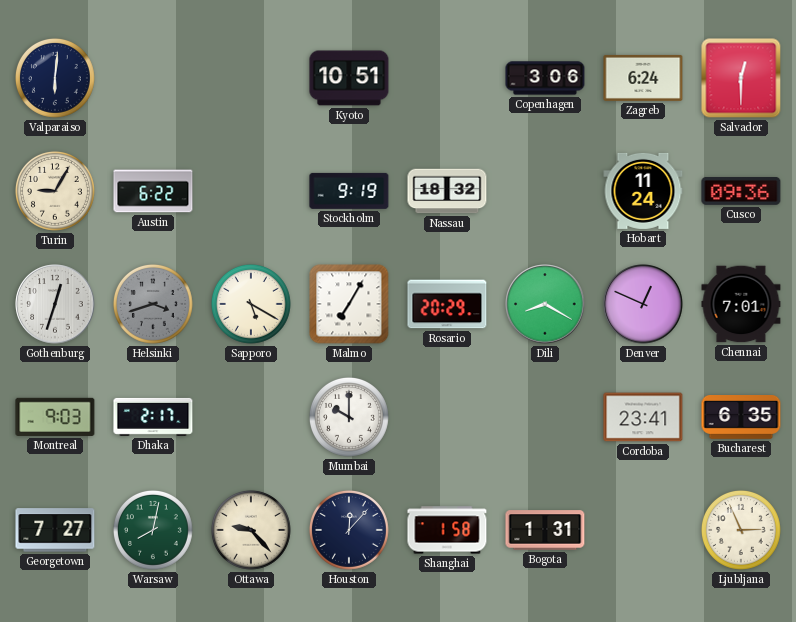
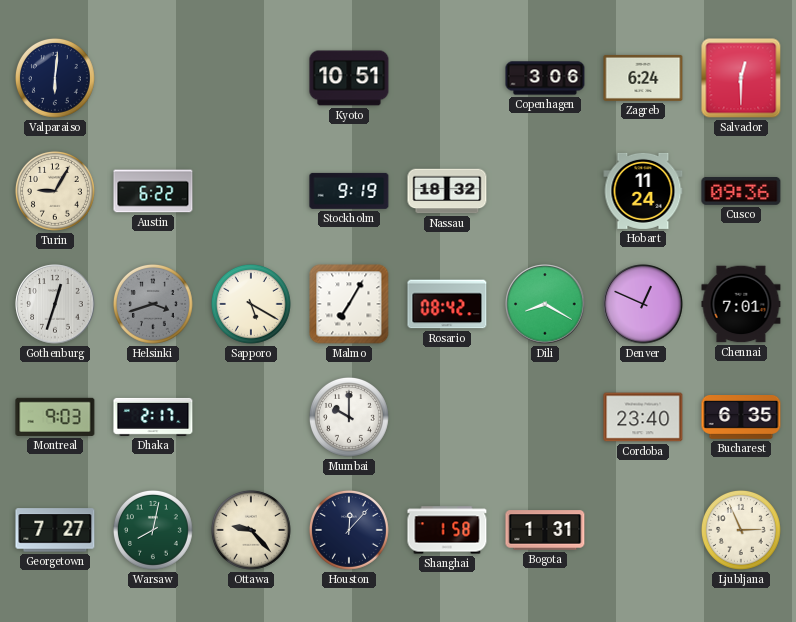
Rosario: 20:29 -> 08:42 (447, 304)
Cordoba: 23:41 -> 23:40 (643, 417)
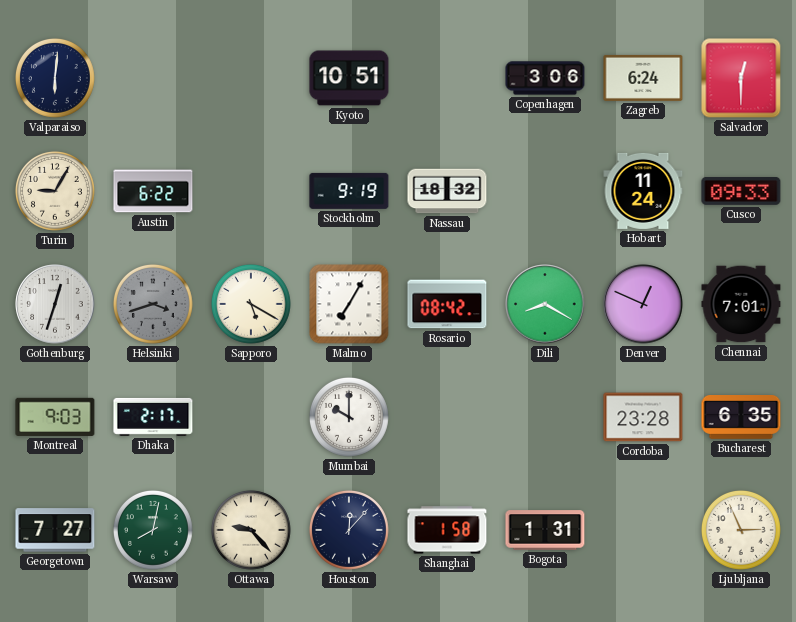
Cusco: 09:36 -> 09:33 (741, 192)
Cordoba: 23:40 -> 23:28 (643, 417)
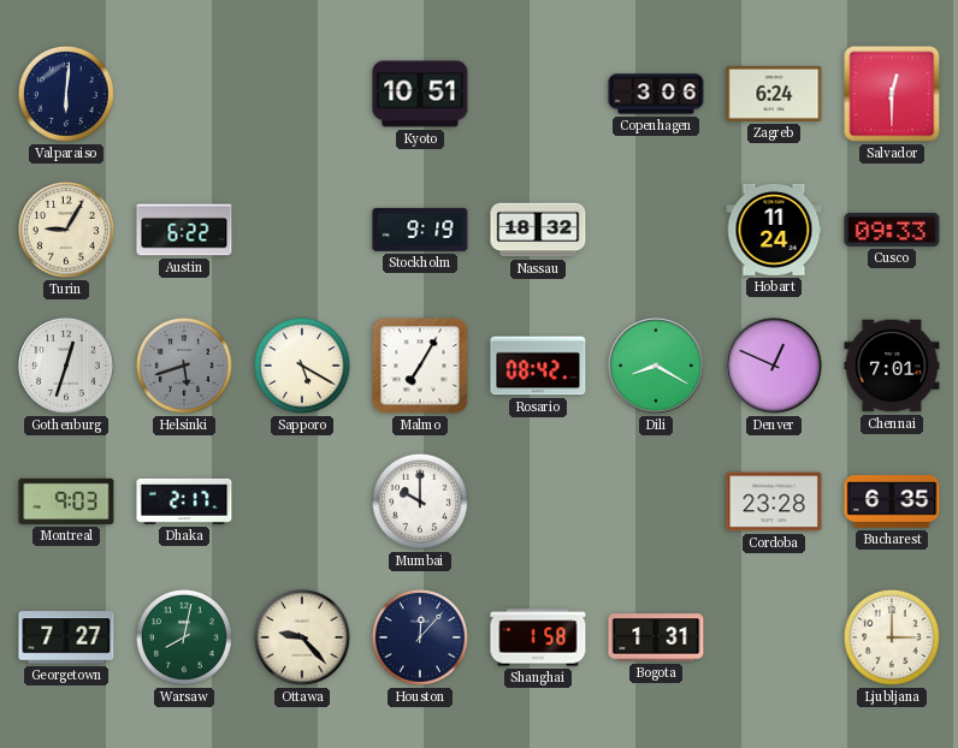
Helsinki: 3:42 -> 5:42 (184, 366)
Ljubljana: 2:56 -> 3:00 (892, 637)
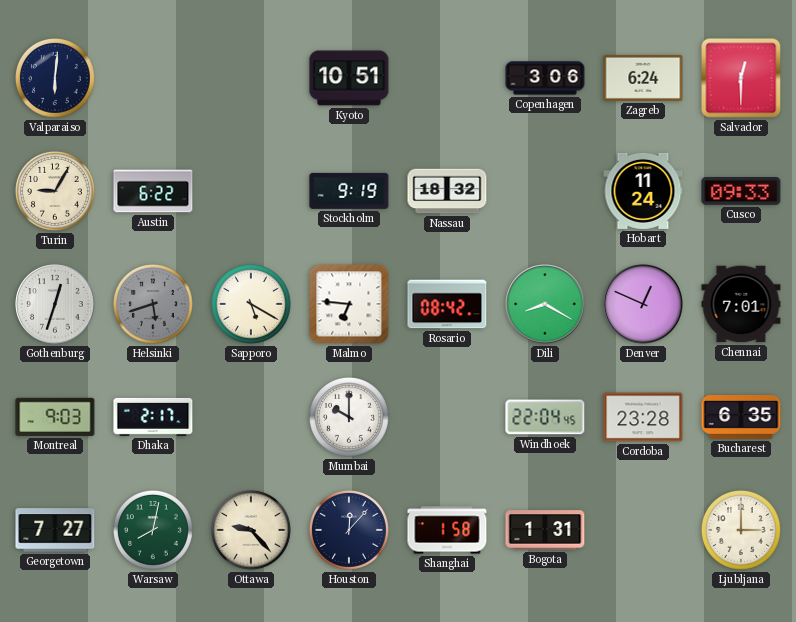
Malmo: 7:05 -> 6:46 (349, 304)
Windhoek: none -> 22:04 (545, 417)
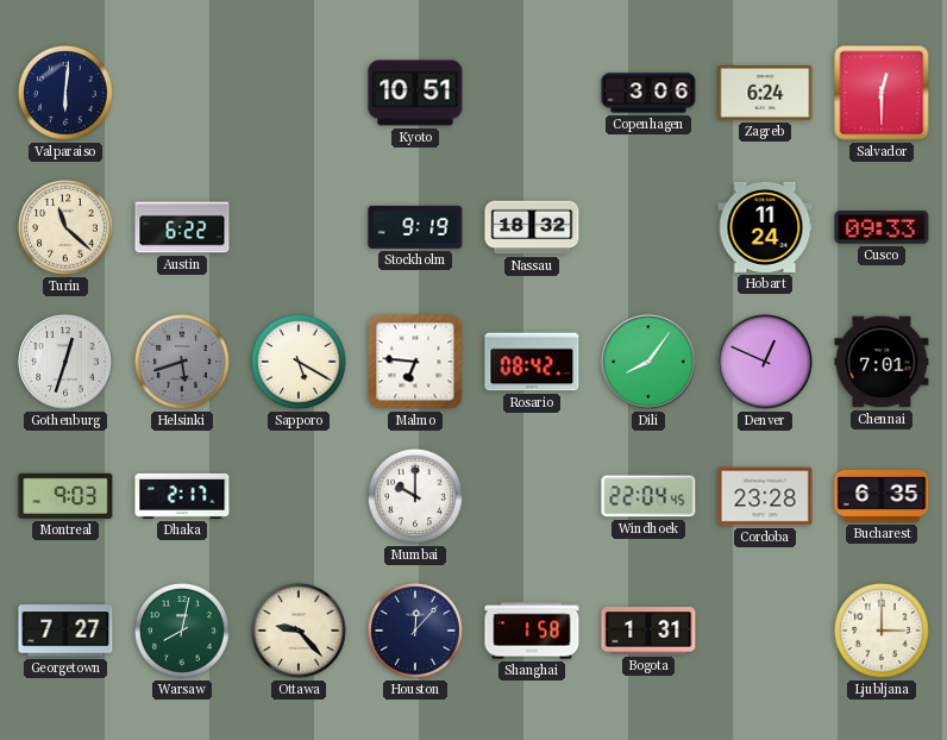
Turin: 9:05 -> 11:22 (65, 227)
Dili: 8:20 -> 8:06 (648, 362)
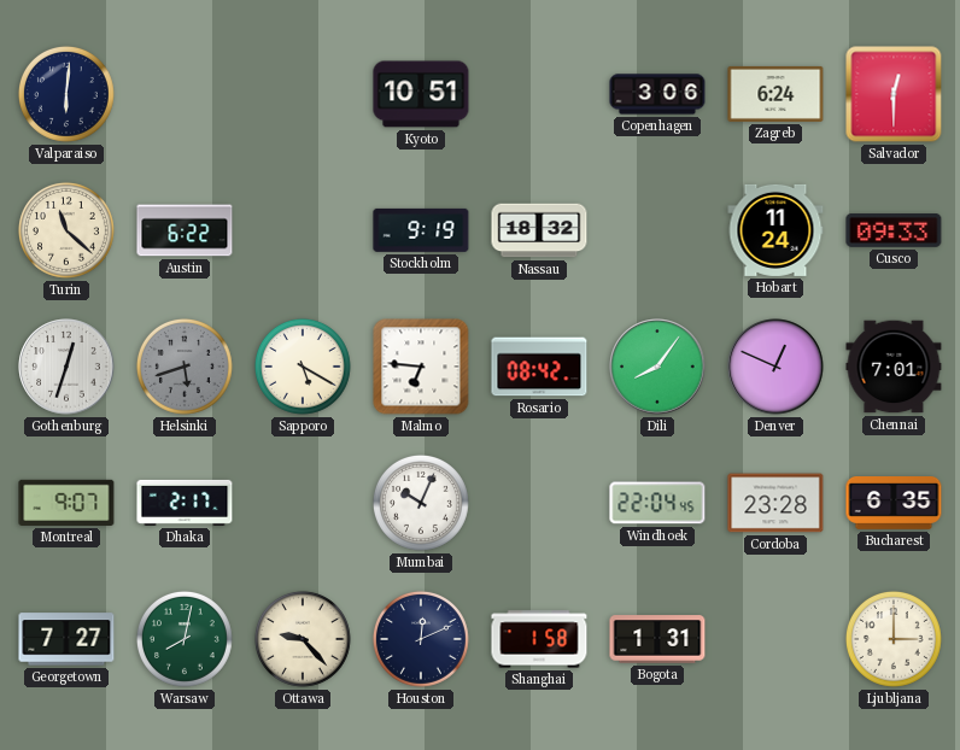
Montreal: 9:03 -> 9:07 (66, 503)
Mumbai: 10:00 -> 10:04 (421, 503)
Houston: 12:07 -> 12:11 (421, 639)
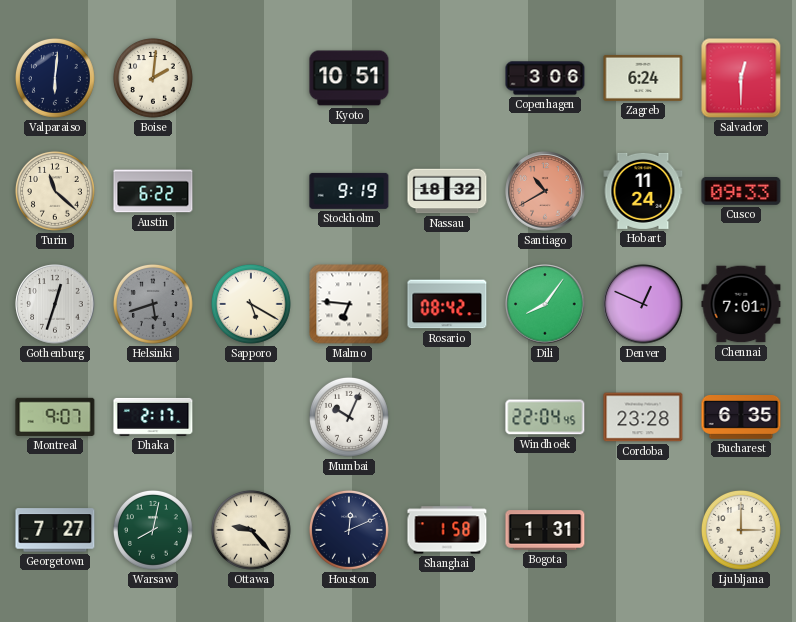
Boise: none -> 2:01 (153, 78)
Santiago: none -> 10:40 (545, 191)
